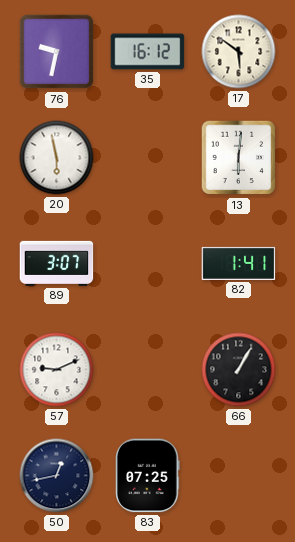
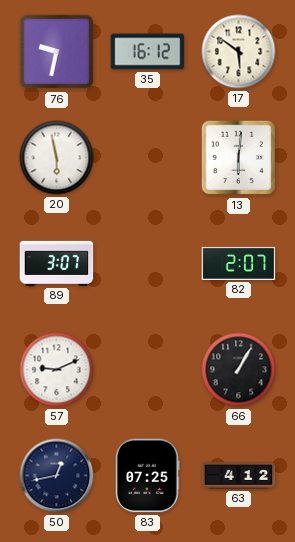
82: 1:41 -> 2:07 (239, 263)
63: none -> 4:12 (239, 476)
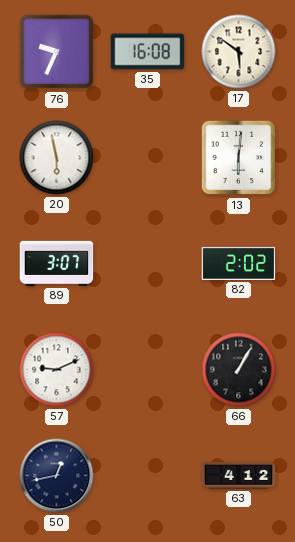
76: 9:32 -> 9:34 (57, 52)
35: 16:12 -> 16:08 (148, 52)
82: 2:07 -> 2:02 (239, 263)
83: 07:25 -> none (148, 476)
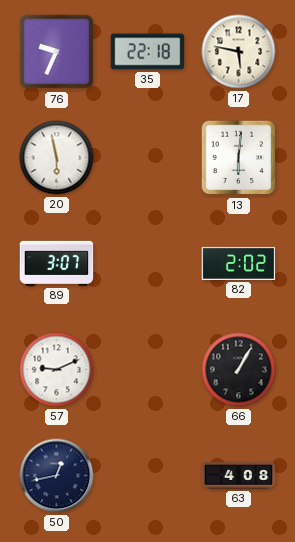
35: 16:08 -> 22:18 (148, 52)
17: 5:51 -> 5:47 (239, 52)
63: 4:12 -> 4:08 (239, 476)
